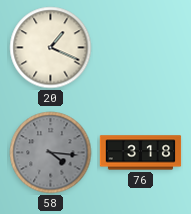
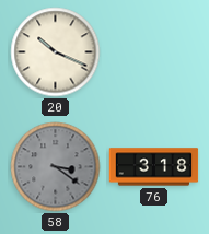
20: 1:19 -> 10:19 (56, 52)
58: 4:16 -> 3:21 (56, 167)
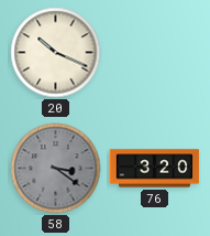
76: 3:18 -> 3:20 (155, 169)
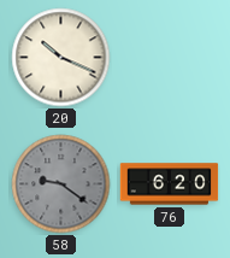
58: 3:21 -> 9:21 (61, 184)
76: 3:20 -> 6:20 (170, 184)
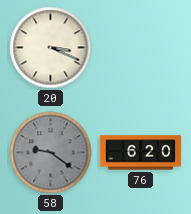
20: 10:19 -> 3:19 (51, 48)
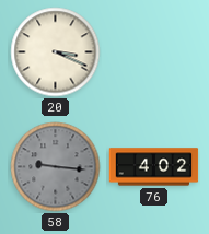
58: 9:21 -> 9:16 (56, 167)
76: 6:20 -> 4:02 (154, 167)
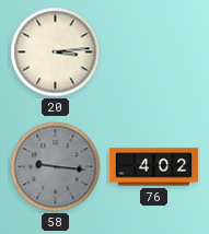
20: 3:19 -> 3:14 (56, 52)
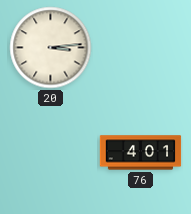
58: 9:16 -> none (56, 167)
76: 4:02 -> 4:01 (141, 153)
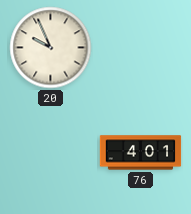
20: 3:14 -> 9:56 (51, 48)
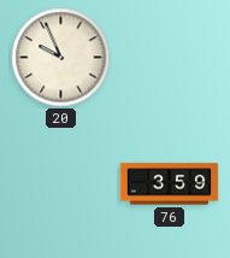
76: 4:01 -> 3:59 (170, 184)
